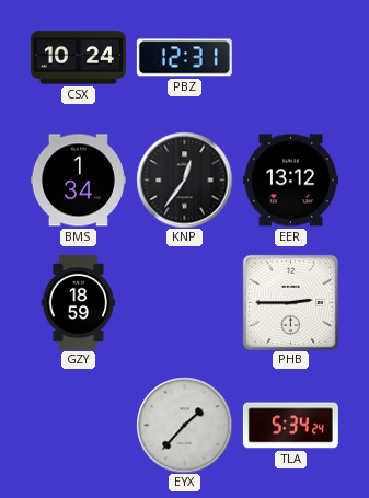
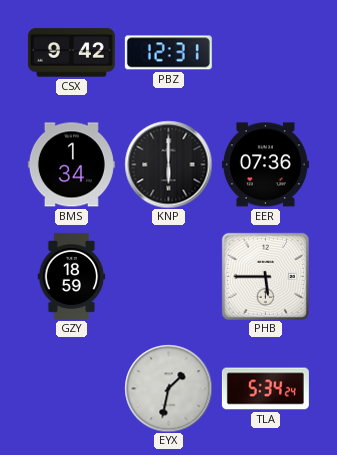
CSX: 10:24 -> 9:42 (71, 53)
KNP: 12:36 -> 6:00 (168, 164)
EER: 13:12 -> 07:36 (265, 165)
PHB: 2:45 -> 5:45 (265, 276)
EYX: 1:37 -> 1:32 (168, 388)
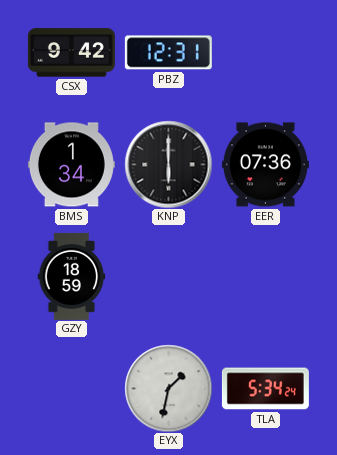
PHB: 5:45 -> none (265, 276)
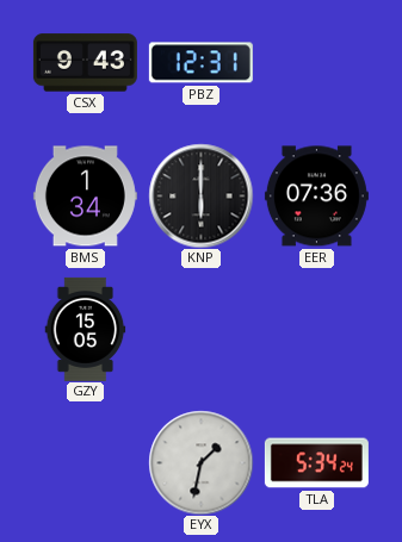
CSX: 9:42 -> 9:43 (85, 63)
GZY: 18:59 -> 15:05 (86, 329)
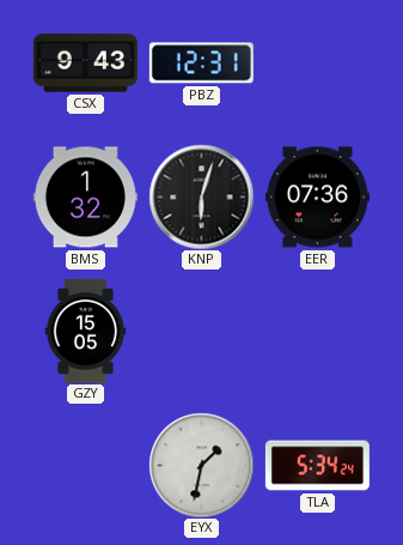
BMS: 1:34 -> 1:32 (85, 198)
KNP: 6:00 -> 6:03 (201, 196)
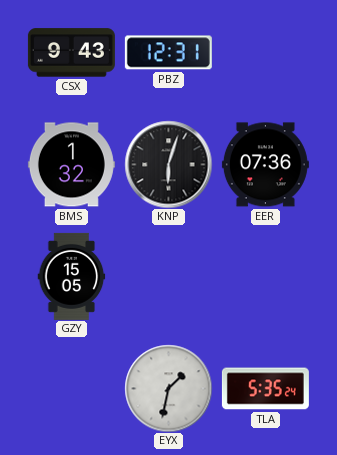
TLA: 5:34 -> 5:35 (265, 389)
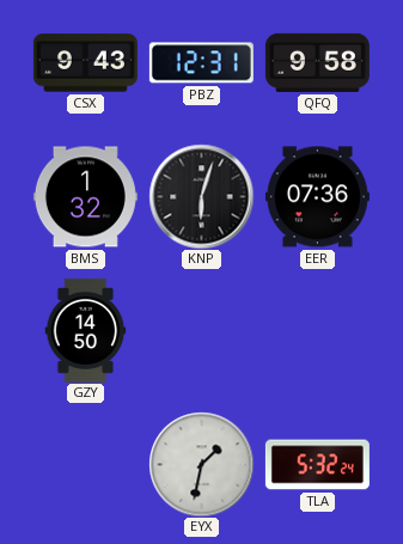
QFQ: none -> 9:58 (317, 62)
GZY: 15:05 -> 14:50 (86, 330)
TLA: 5:35 -> 5:32 (317, 465)
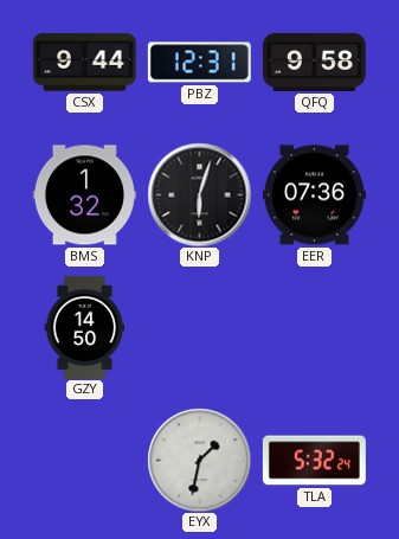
CSX: 9:43 -> 9:44 (84, 63)
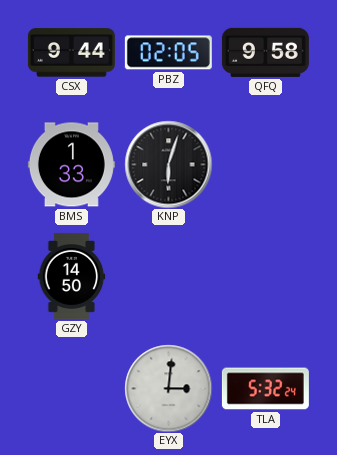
PBZ: 12:31 -> 02:05 (168, 53)
BMS: 1:32 -> 1:33 (71, 165)
EER: 07:36 -> none (314, 195)
EYX: 1:32 -> 3:01 (168, 388)
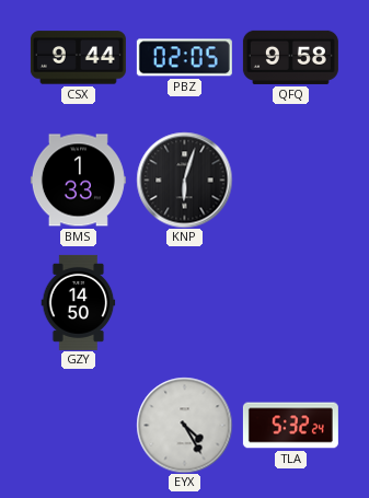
EYX: 3:01 -> 4:25 (184, 425)
